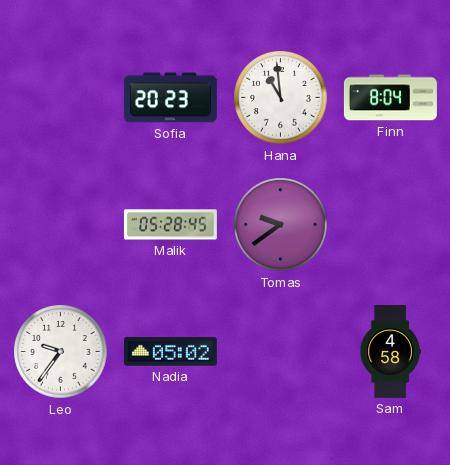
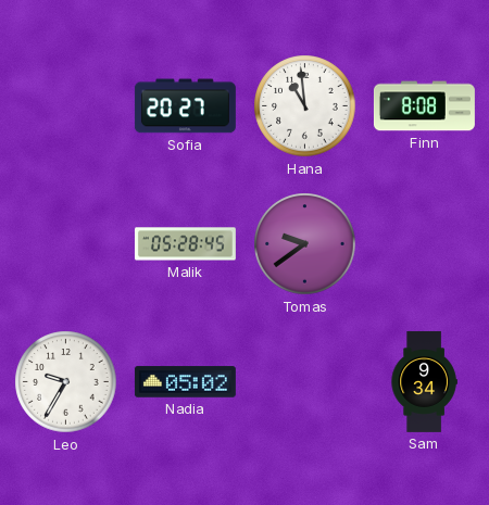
Sofia: 20:23 -> 20:27 (185, 106)
Finn: 8:04 -> 8:08 (424, 106)
Leo: 9:36 -> 9:35 (66, 382)
Sam: 4:58 -> 9:34 (424, 381)
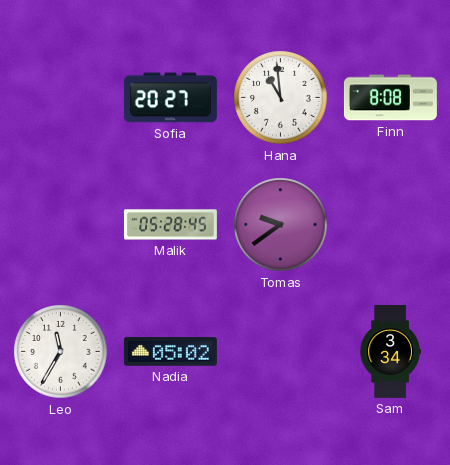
Leo: 9:35 -> 11:35 (61, 352)
Sam: 9:34 -> 3:34 (390, 351)
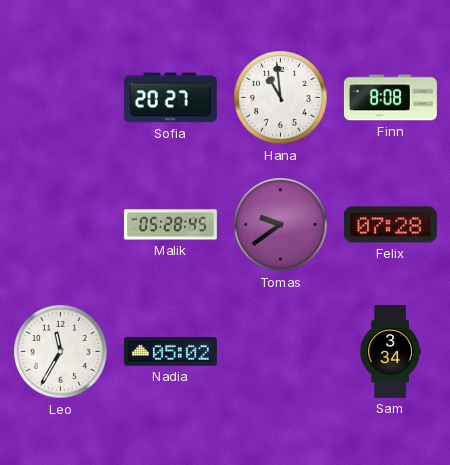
Felix: none -> 07:28 (390, 225)
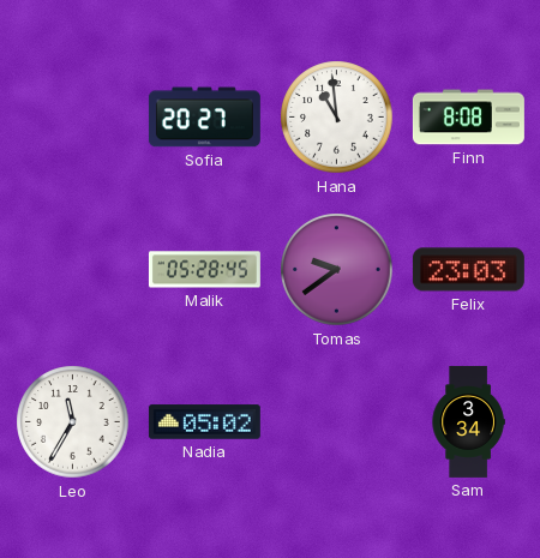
Felix: 07:28 -> 23:03 (468, 270)
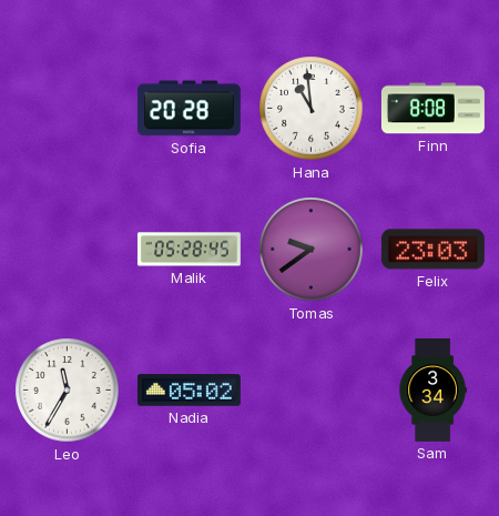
Sofia: 20:27 -> 20:28 (189, 109)
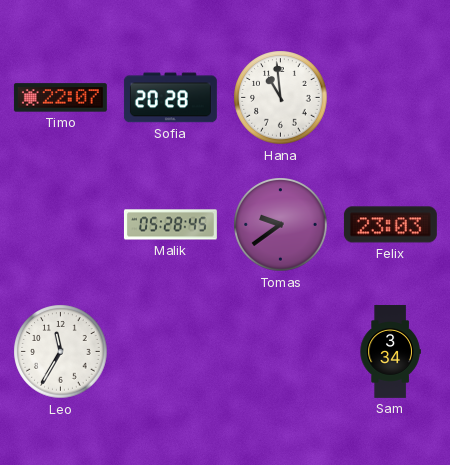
Timo: none -> 22:07 (60, 98)
Finn: 8:08 -> none (432, 109)
Nadia: 05:02 -> none (189, 391)
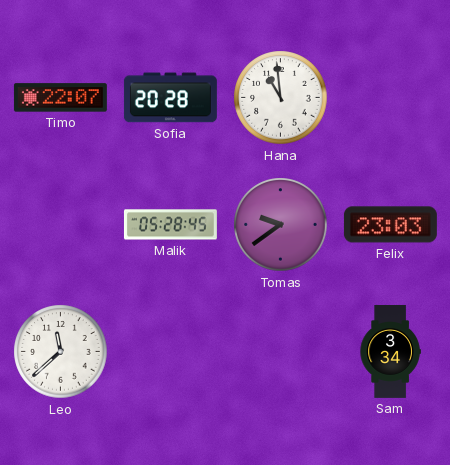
Leo: 11:35 -> 11:38 (61, 352)
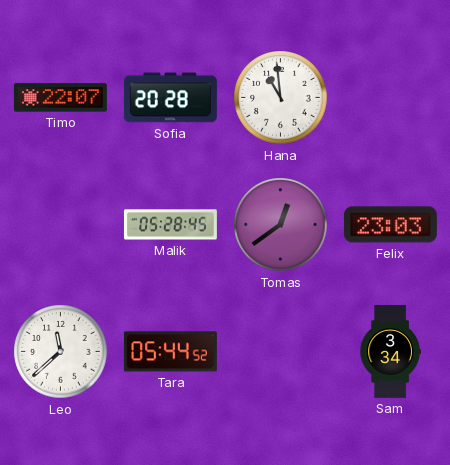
Tomas: 9:39 -> 12:39 (281, 225)
Tara: none -> 05:44 (170, 352)
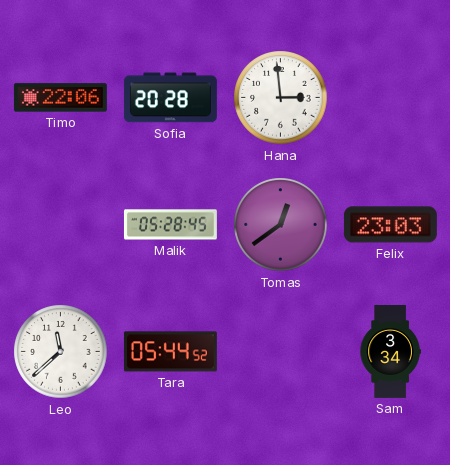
Timo: 22:07 -> 22:06 (60, 98)
Hana: 10:59 -> 2:59 (281, 98)
